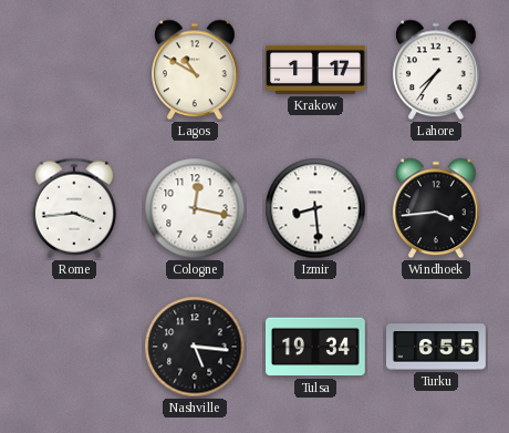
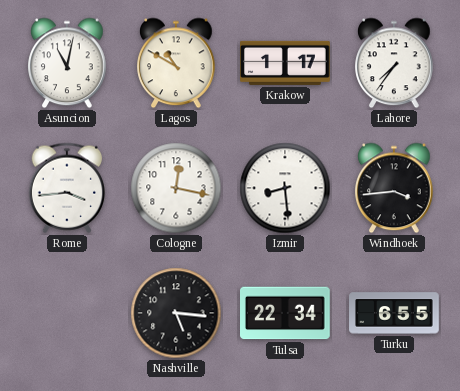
Asuncion: none -> 11:02 (67, 63)
Tulsa: 19:34 -> 22:34 (286, 313)
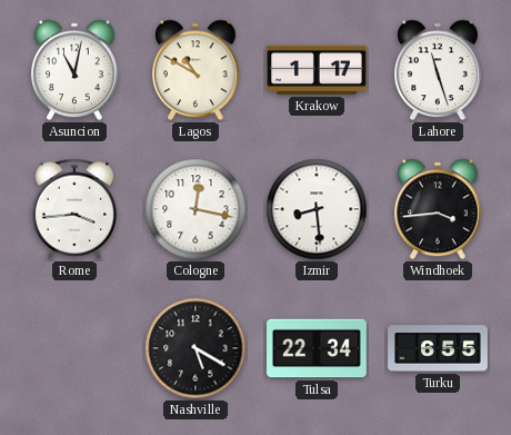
Lahore: 7:36 -> 11:27 (438, 70)
Nashville: 5:16 -> 5:20 (196, 348)
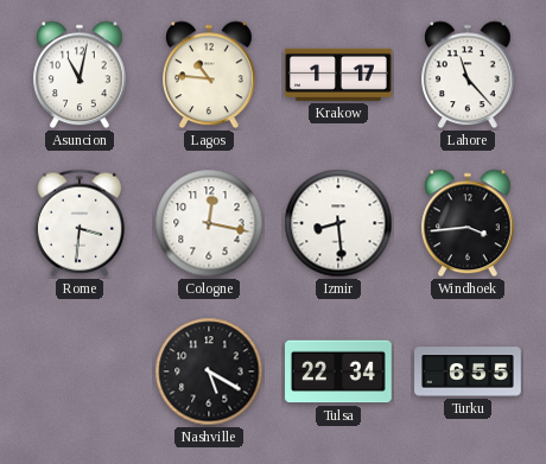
Lagos: 10:50 -> 10:46 (209, 75)
Lahore: 11:27 -> 11:23 (468, 75)
Rome: 3:44 -> 3:31 (78, 223)
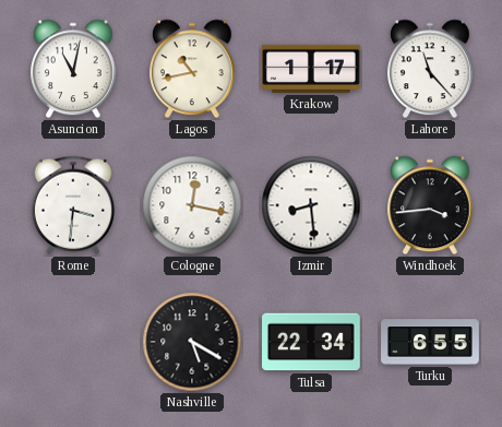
Lagos: 10:46 -> 10:43 (192, 69)
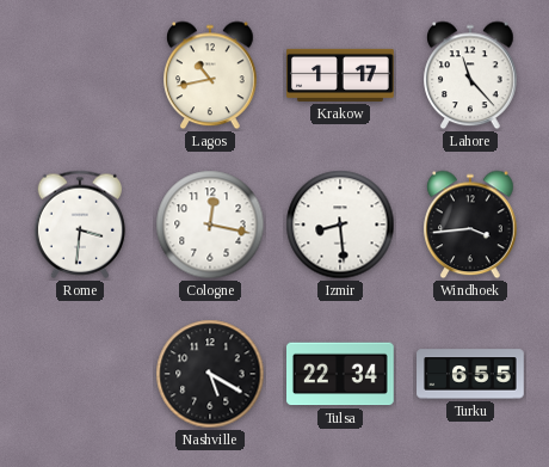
Asuncion: 11:02 -> none (73, 69)
